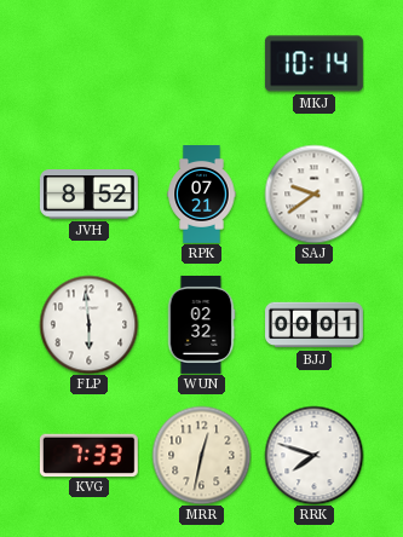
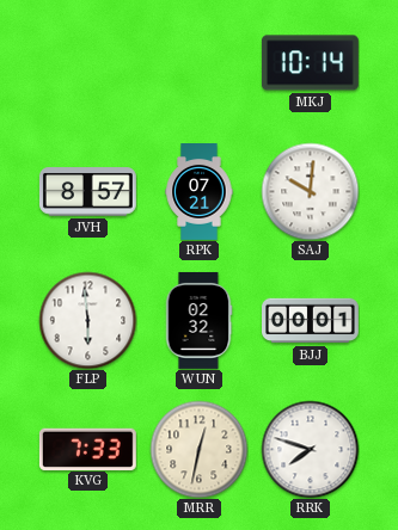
JVH: 8:52 -> 8:57 (87, 192)
SAJ: 9:39 -> 10:01 (310, 191)
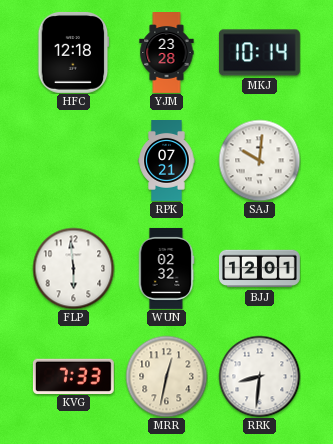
HFC: none -> 12:18 (74, 52)
YJM: none -> 23:28 (167, 53)
JVH: 8:57 -> none (87, 192)
BJJ: 00:01 -> 12:01 (260, 269)
RRK: 7:48 -> 8:31 (259, 376)
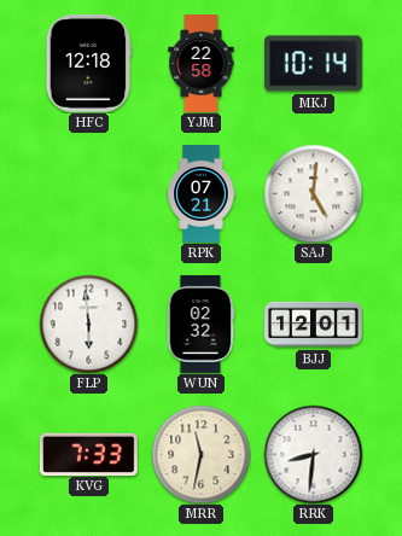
YJM: 23:28 -> 22:58 (202, 64)
SAJ: 10:01 -> 5:01 (313, 193)
MRR: 12:32 -> 11:32 (200, 454)
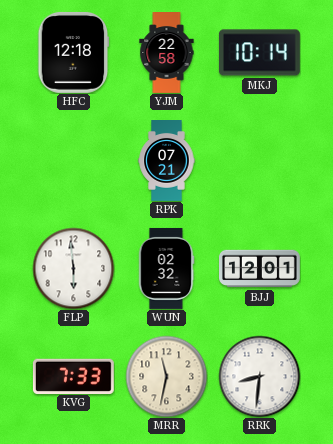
SAJ: 5:01 -> none (313, 193)
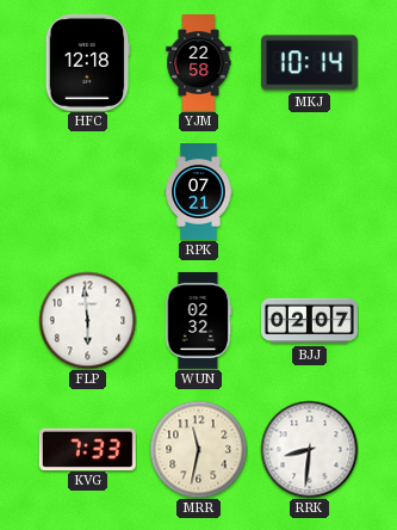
BJJ: 12:01 -> 02:07 (310, 321)
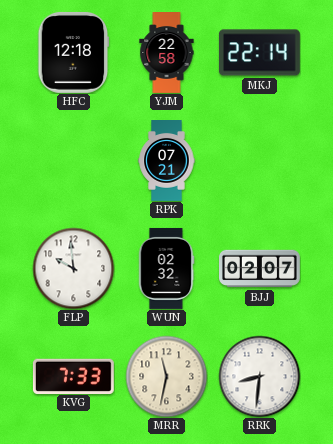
MKJ: 10:14 -> 22:14 (259, 53)
FLP: 5:59 -> 9:59 (73, 268)
